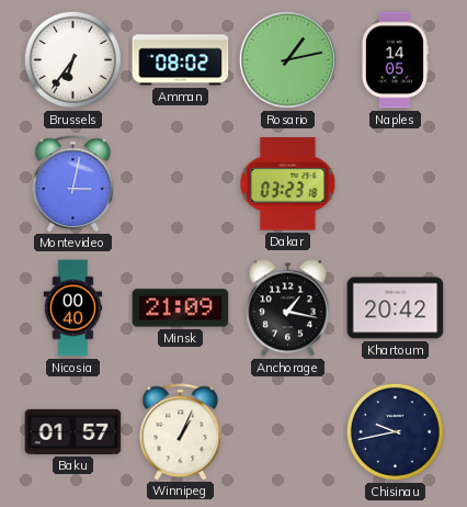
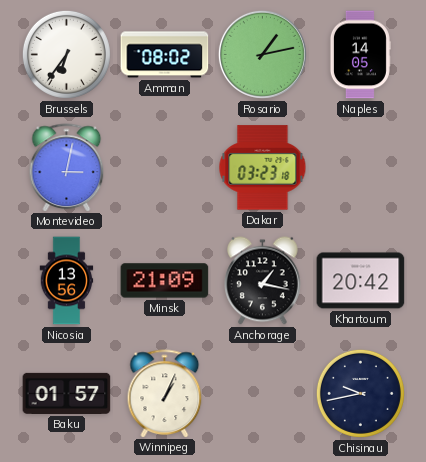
Nicosia: 00:40 -> 13:56 (67, 281)
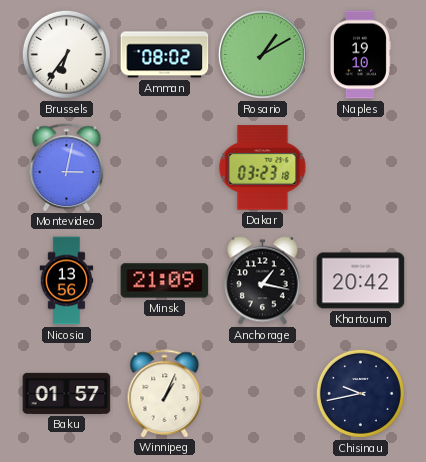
Rosario: 1:13 -> 1:10 (262, 54)
Naples: 14:05 -> 19:10 (360, 55)
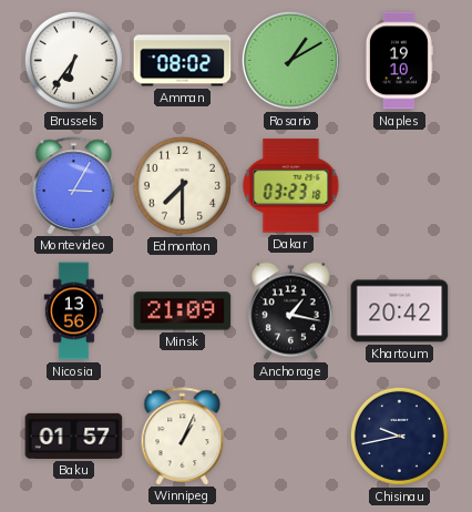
Montevideo: 3:02 -> 3:05 (74, 185)
Edmonton: none -> 7:30 (182, 185)
